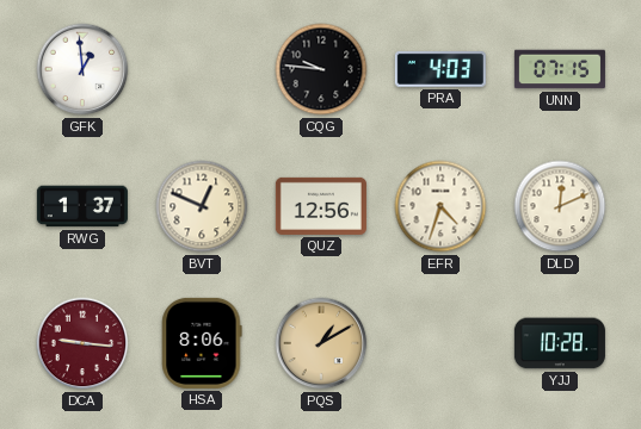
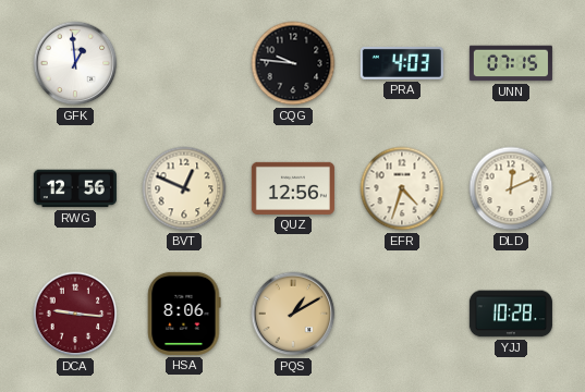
RWG: 1:37 -> 12:56 (75, 188)
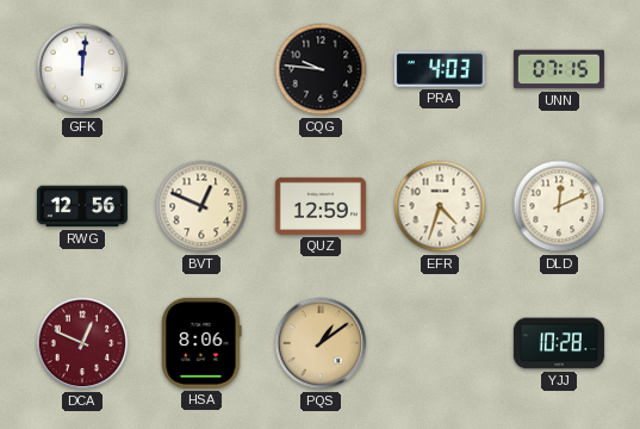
GFK: 12:59 -> 12:01 (82, 69)
QUZ: 12:56 -> 12:59 (321, 206)
DCA: 9:16 -> 12:49 (82, 343)
PQS: 1:10 -> 1:09 (321, 343)
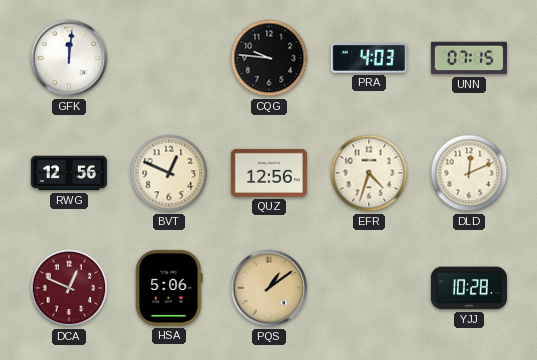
QUZ: 12:59 -> 12:56 (269, 173)
HSA: 8:06 -> 5:06 (169, 288)
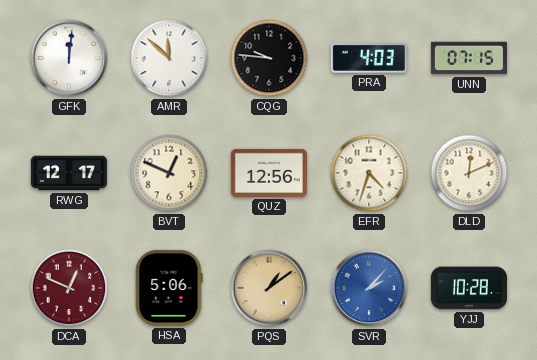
AMR: none -> 11:52 (169, 58)
RWG: 12:56 -> 12:17 (69, 173)
SVR: none -> 2:07 (369, 288)
